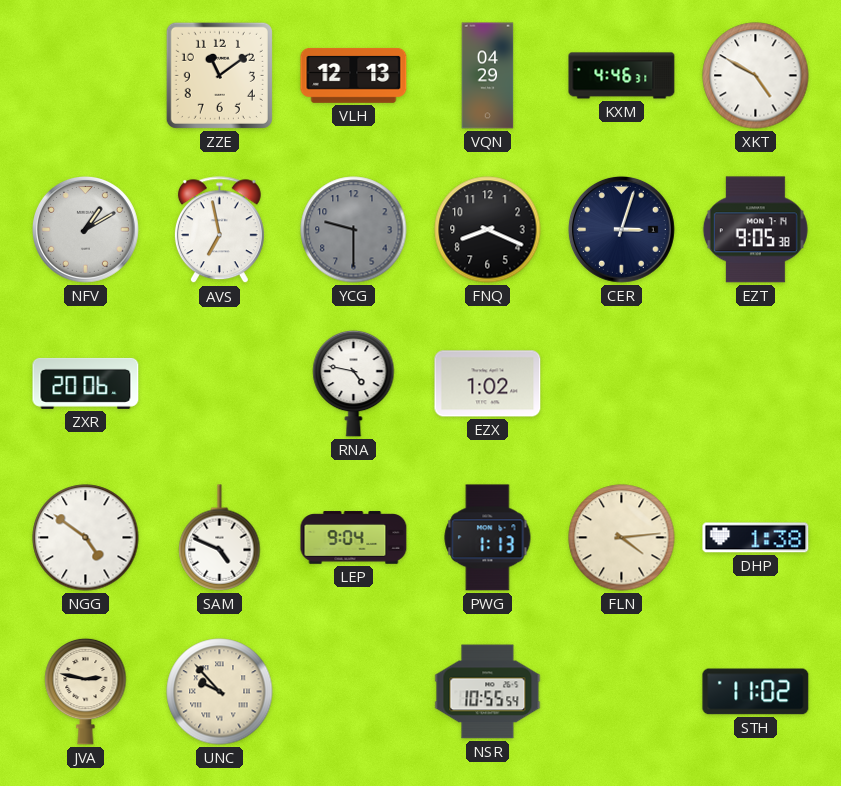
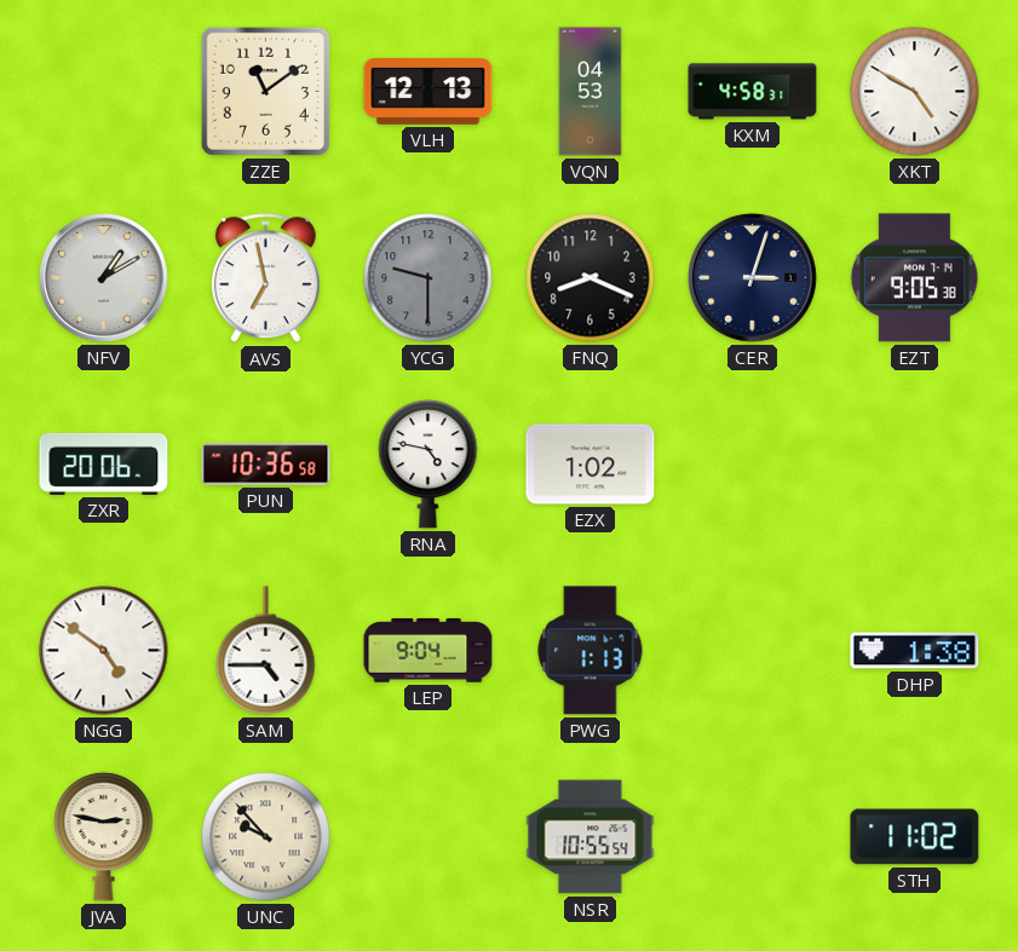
VQN: 04:29 -> 04:53 (591, 92)
KXM: 4:46 -> 4:58 (753, 92)
PUN: none -> 10:36 (266, 465)
SAM: 4:49 -> 4:45 (266, 651)
FLN: 4:14 -> none (622, 538)
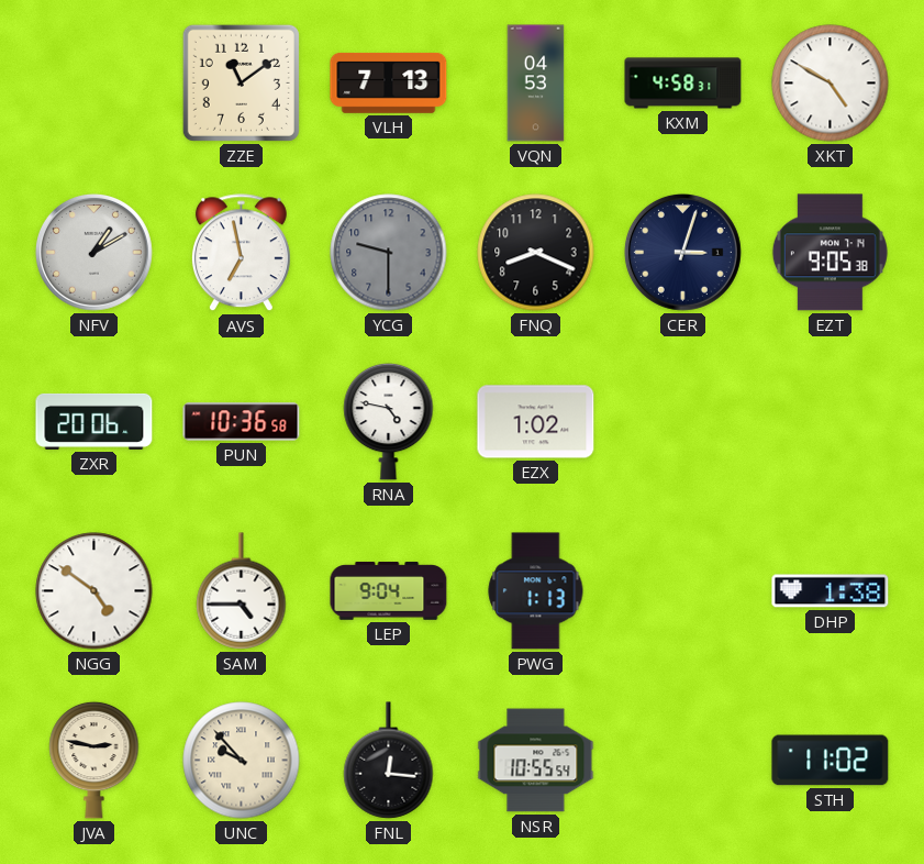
VLH: 12:13 -> 7:13 (389, 84)
FNL: none -> 12:16 (389, 761)
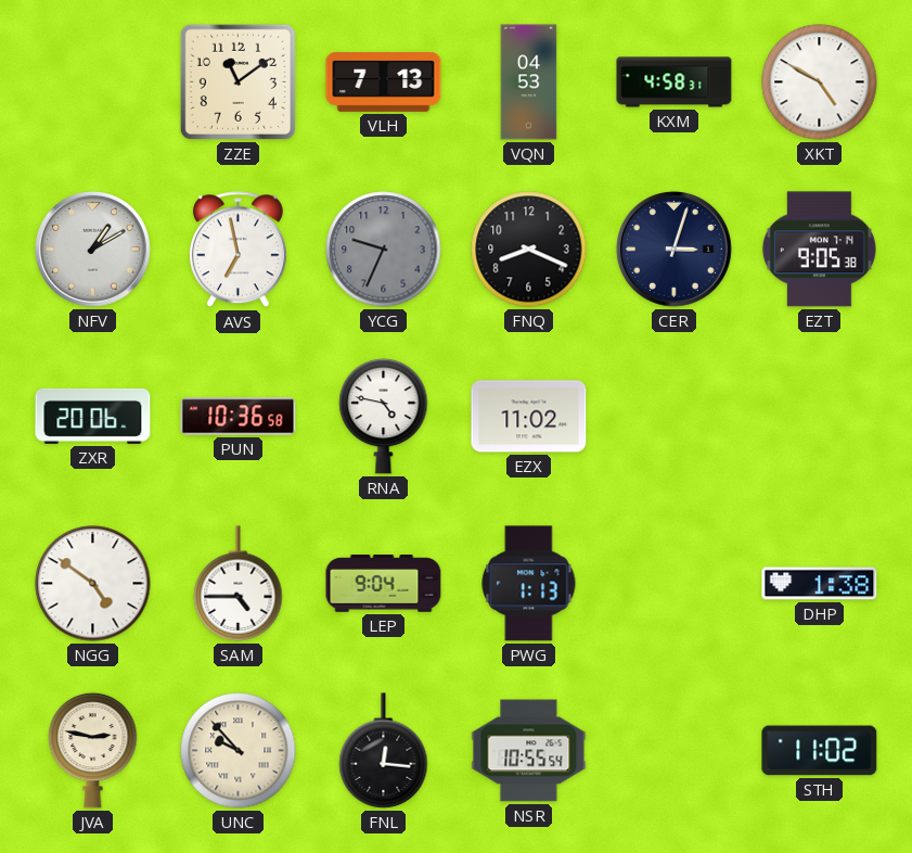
YCG: 9:30 -> 9:34 (384, 250)
EZX: 1:02 -> 11:02 (529, 417)
